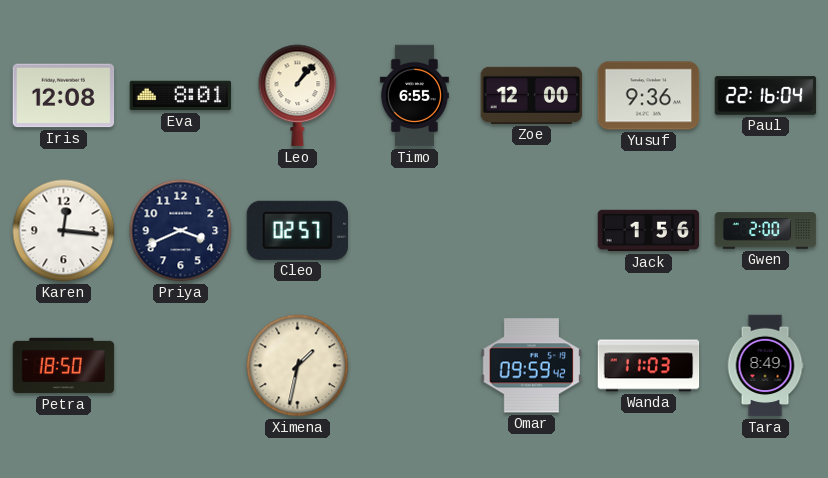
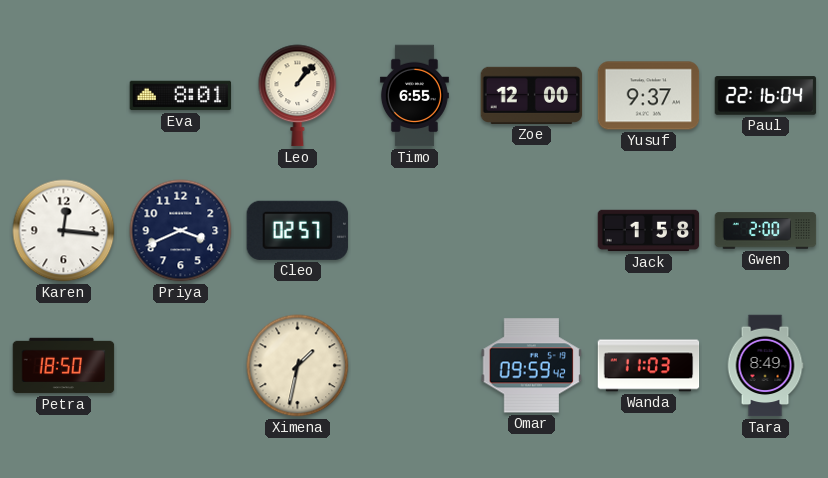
Iris: 12:08 -> none (64, 96)
Yusuf: 9:36 -> 9:37 (649, 96)
Jack: 1:56 -> 1:58 (649, 231)
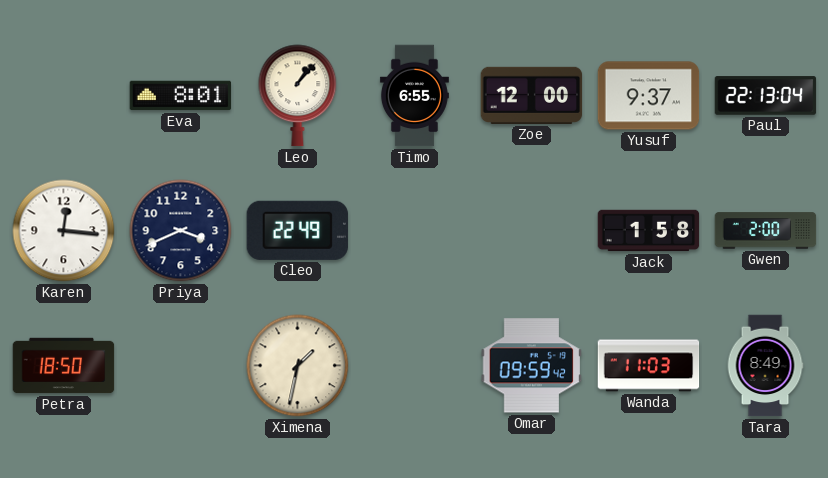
Paul: 22:16 -> 22:13 (766, 96)
Cleo: 02:57 -> 22:49 (297, 230)
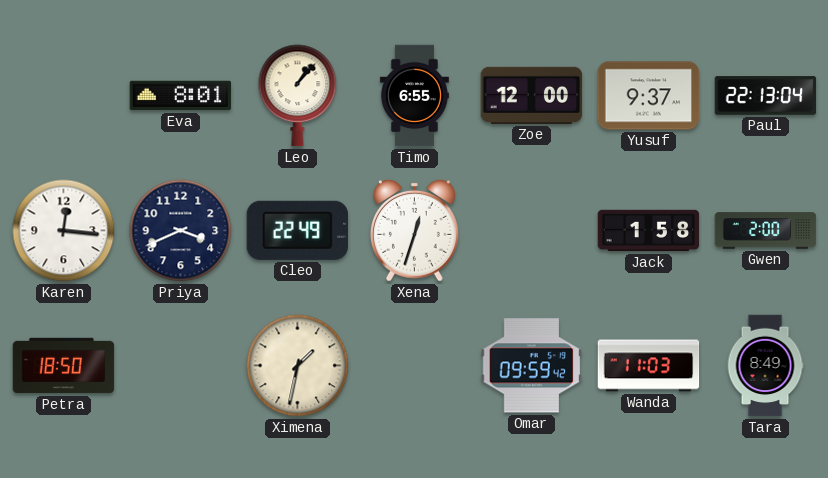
Xena: none -> 12:33 (415, 230)
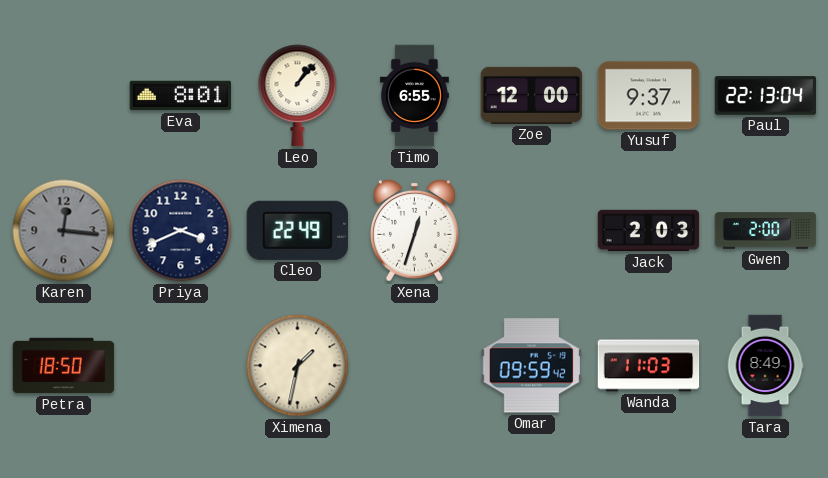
Karen dial: white -> grey (64, 231)
Jack: 1:58 -> 2:03 (649, 231)
